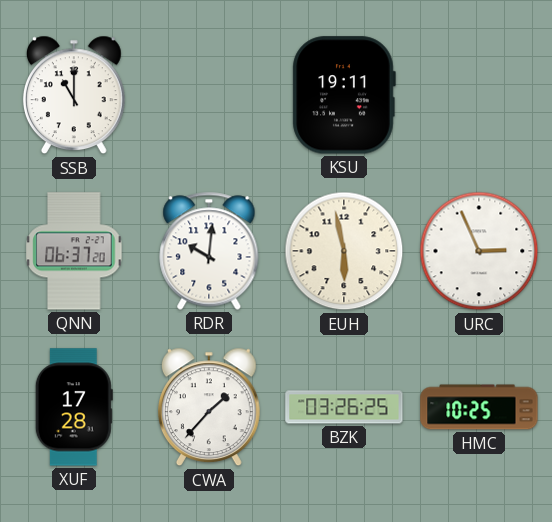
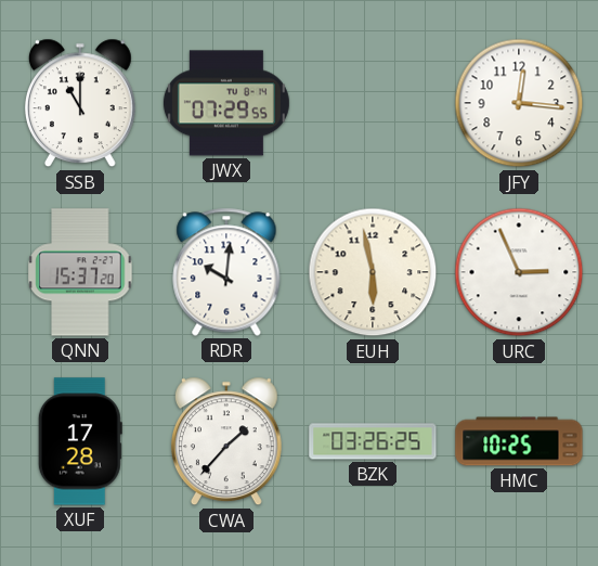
JWX: none -> 07:29 (226, 103)
KSU: 19:11 -> none (344, 95)
JFY: none -> 12:16 (519, 103)
QNN: 06:37 -> 15:37 (80, 272)
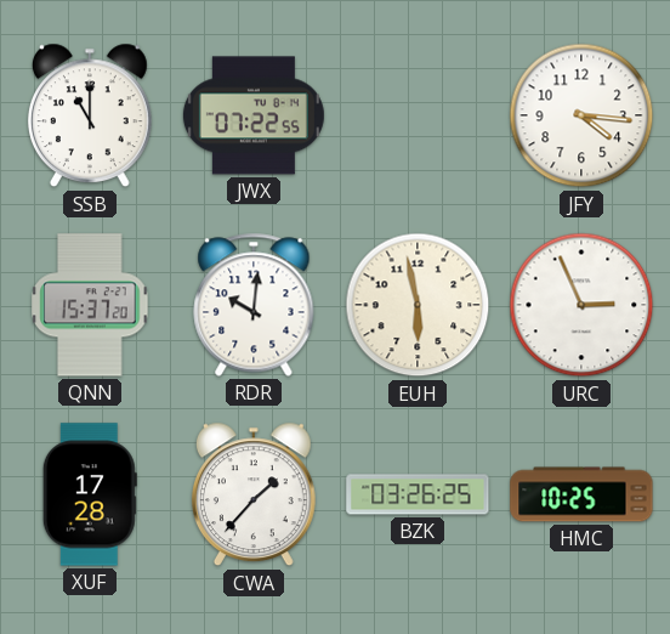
JWX: 07:29 -> 07:22 (254, 115)
JFY: 12:16 -> 4:16 (581, 115)
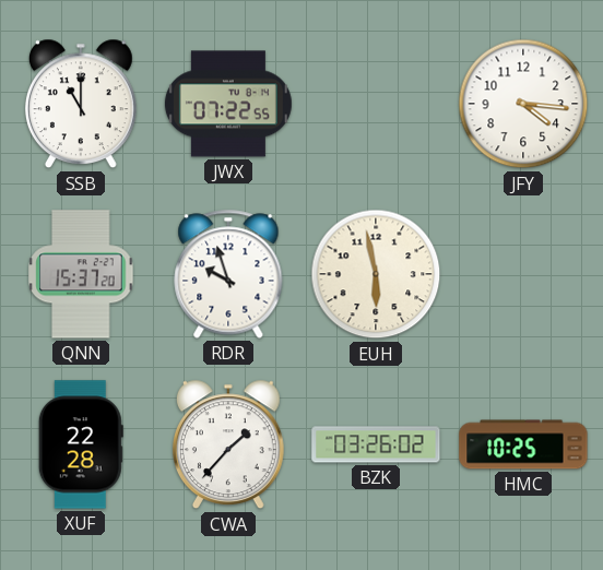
RDR: 10:01 -> 9:57 (228, 274)
URC: 2:56 -> none (581, 305)
XUF: 17:28 -> 22:28 (81, 444)
BZK: 03:26:25 -> 03:26:02 (376, 444)
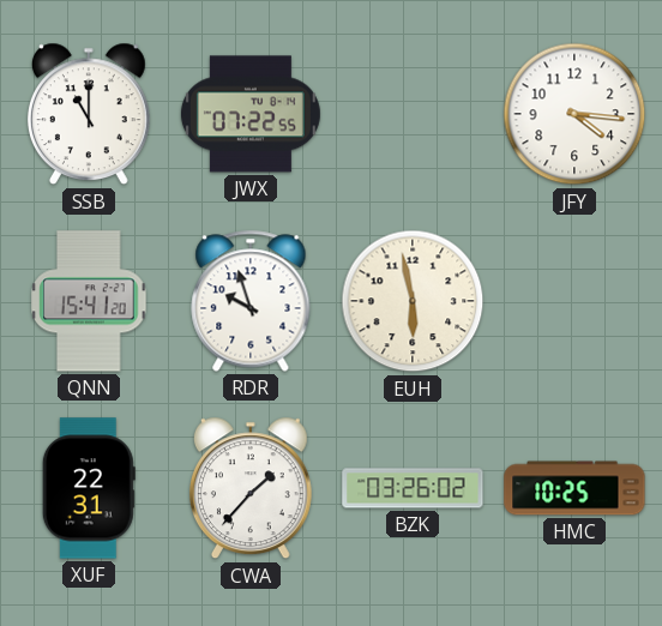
QNN: 15:37 -> 15:41 (89, 301)
XUF: 22:28 -> 22:31 (89, 488)
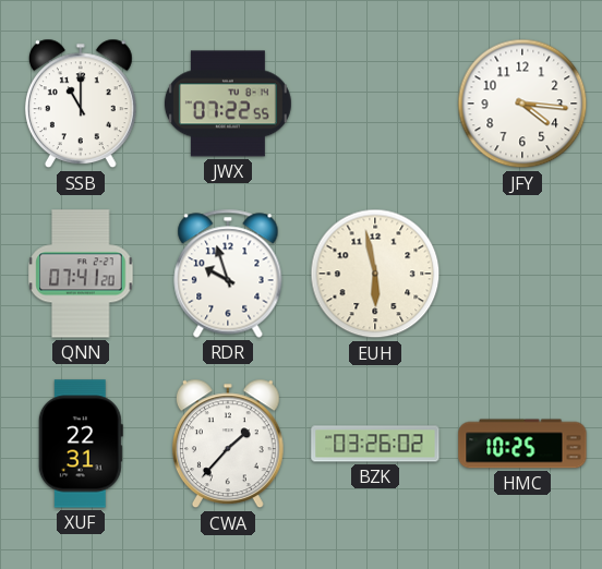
QNN: 15:41 -> 07:41 (81, 274)
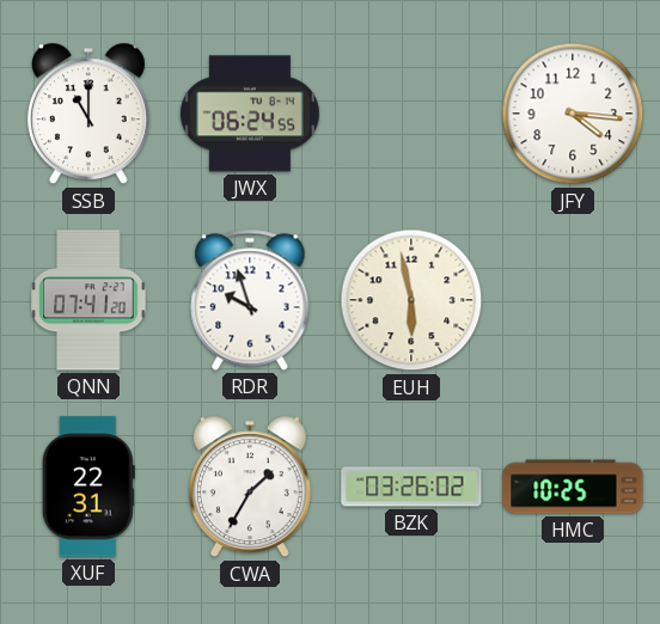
JWX: 07:22 -> 06:24 (250, 114)
CWA: 1:37 -> 1:35 (250, 487)
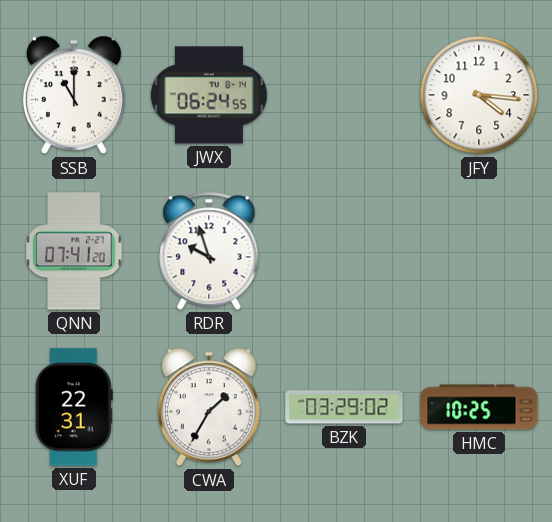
EUH: 5:58 -> none (411, 300)
BZK: 03:26 -> 03:29 (344, 407)
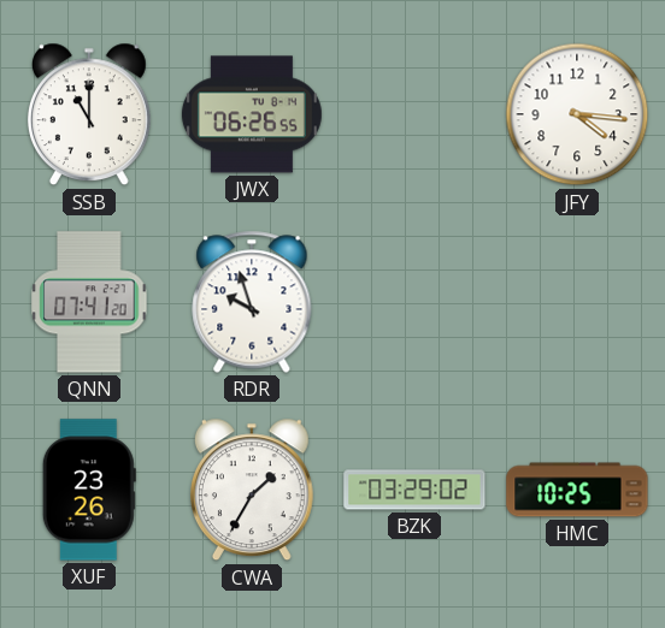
JWX: 06:24 -> 06:26 (252, 114)
XUF: 22:31 -> 23:26 (89, 490)
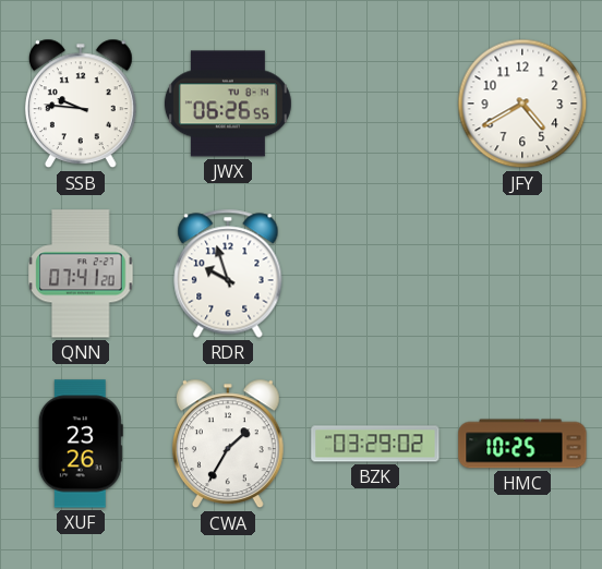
SSB: 11:00 -> 9:46 (81, 104)
JFY: 4:16 -> 4:40 (522, 104)
